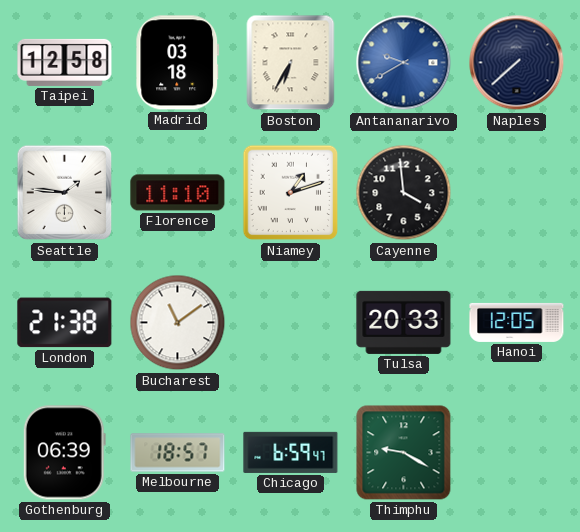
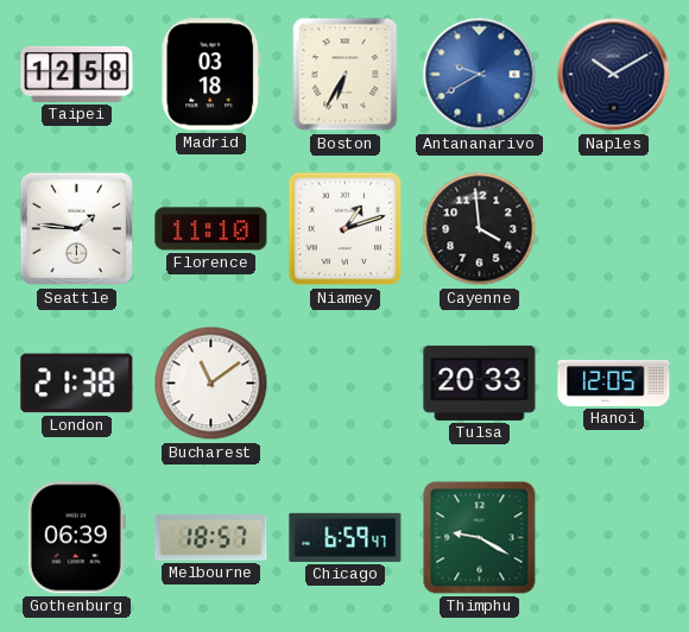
Naples: 7:38 -> 10:10 (614, 75)
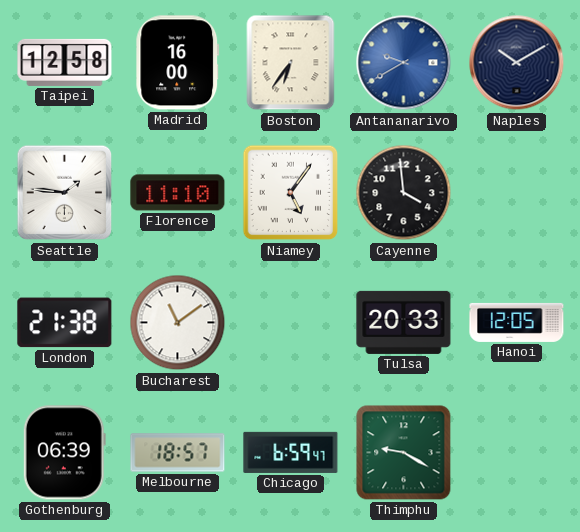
Madrid: 03:18 -> 16:00 (178, 63)
Boston: 6:35 -> 6:36 (291, 63)
Niamey: 1:12 -> 5:06 (291, 193)
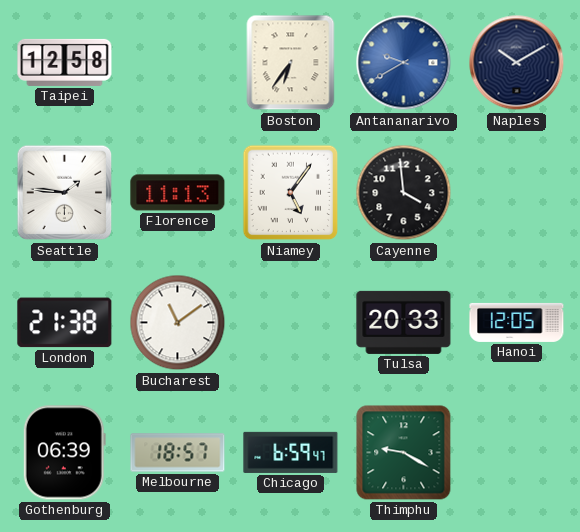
Madrid: 16:00 -> none (178, 63)
Florence: 11:10 -> 11:13 (178, 193)
